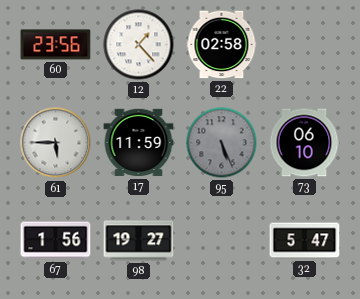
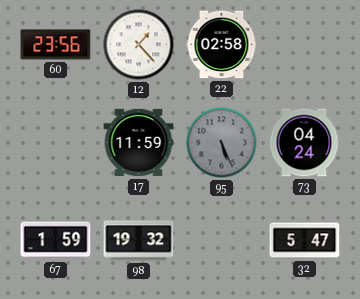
61: 5:45 -> none (56, 143)
73: 06:10 -> 04:24 (304, 143)
67: 1:56 -> 1:59 (56, 241)
98: 19:27 -> 19:32 (139, 241)
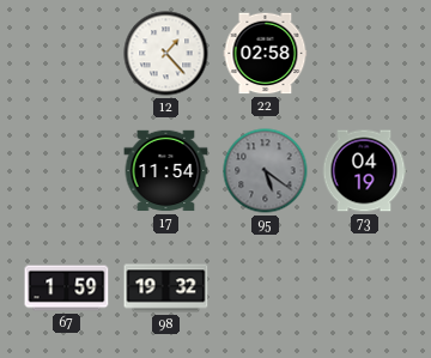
60: 23:56 -> none (56, 45)
17: 11:59 -> 11:54 (166, 171)
95: 5:26 -> 5:21 (266, 171)
73: 04:24 -> 04:19 (364, 171)
32: 5:47 -> none (305, 241)
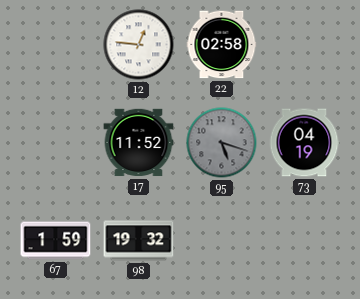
12: 1:23 -> 12:46 (139, 45)
17: 11:54 -> 11:52 (139, 143)
95: 5:21 -> 5:18 (222, 143)
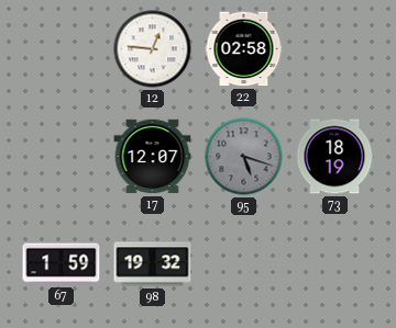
17: 11:52 -> 12:07 (153, 157)
73: 04:19 -> 18:19 (334, 157)
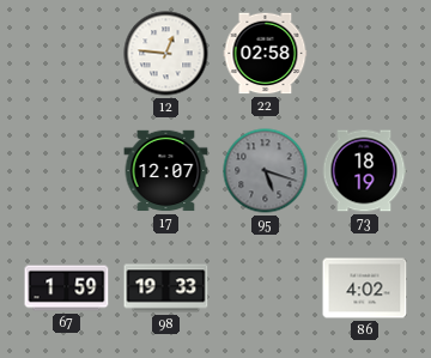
98: 19:32 -> 19:33 (166, 289)
86: none -> 4:02 (365, 289)
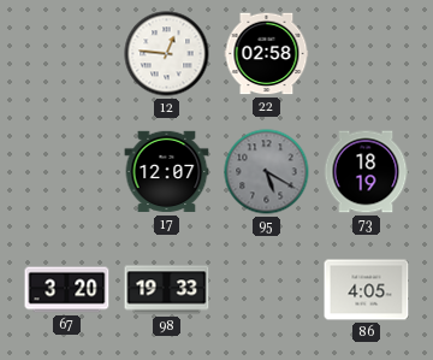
95: 5:18 -> 5:20 (267, 172)
67: 1:59 -> 3:20 (67, 290)
86: 4:02 -> 4:05 (367, 290)
